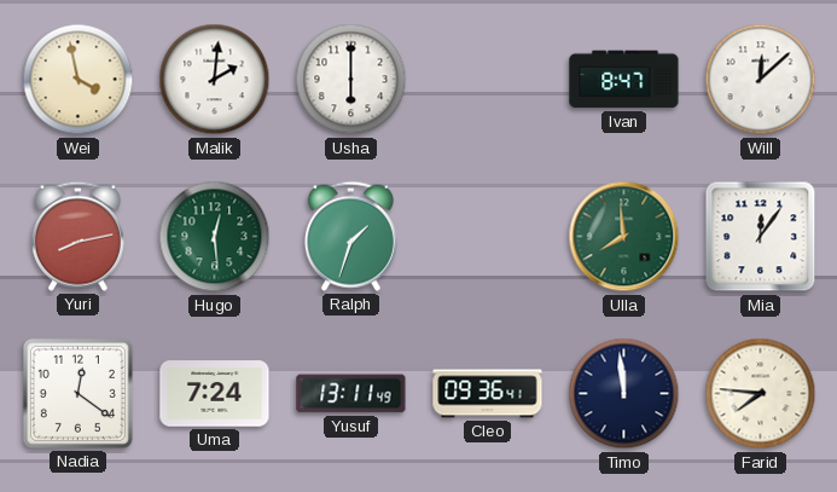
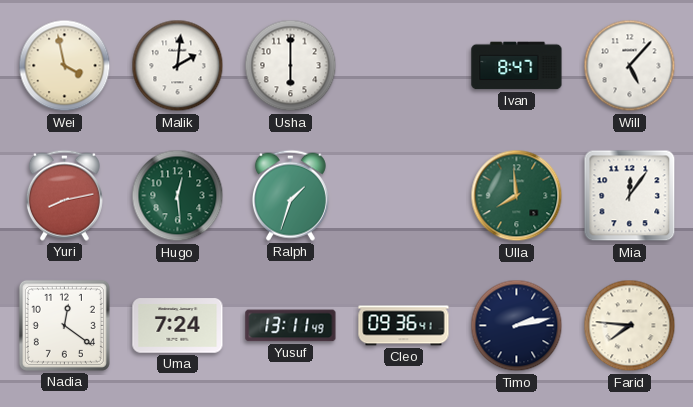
Will: 12:08 -> 5:07 (630, 66)
Timo: 11:59 -> 2:13 (517, 326)
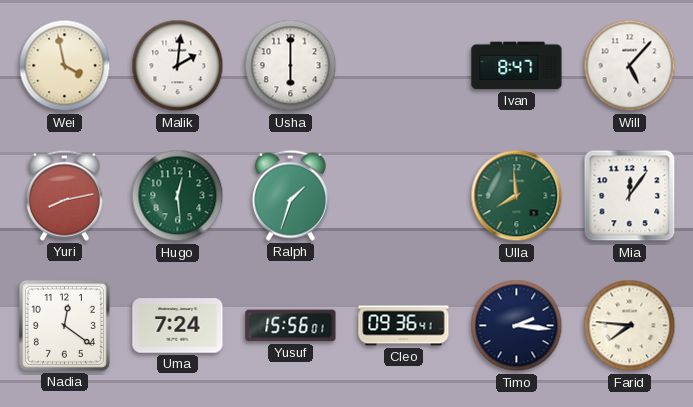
Yusuf: 13:11 -> 15:56 (291, 326)
Timo: 2:13 -> 2:16 (517, 326)
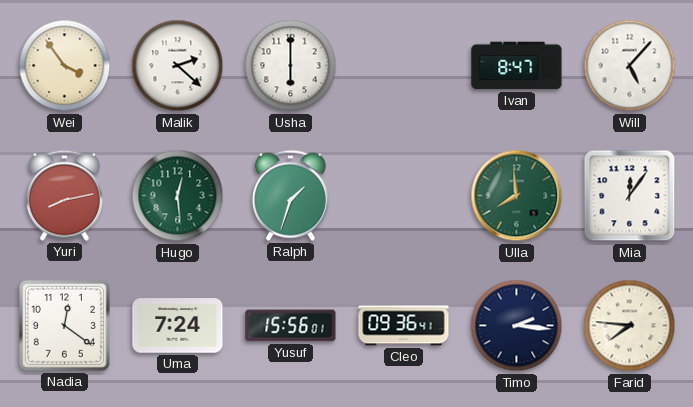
Wei: 3:58 -> 3:54 (65, 66)
Malik: 2:01 -> 2:22 (178, 66)
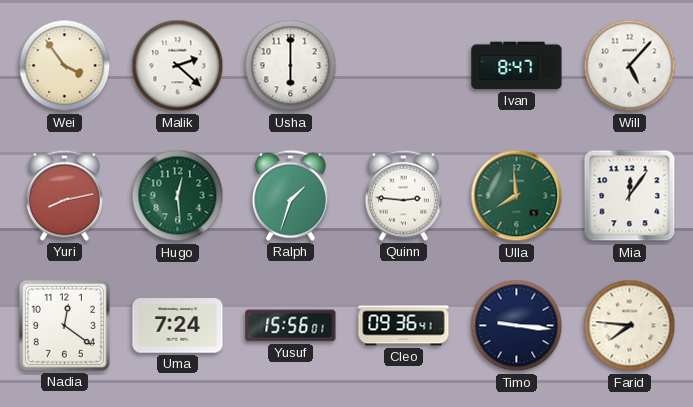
Quinn: none -> 2:46 (403, 195)
Timo: 2:16 -> 9:16 (517, 326)
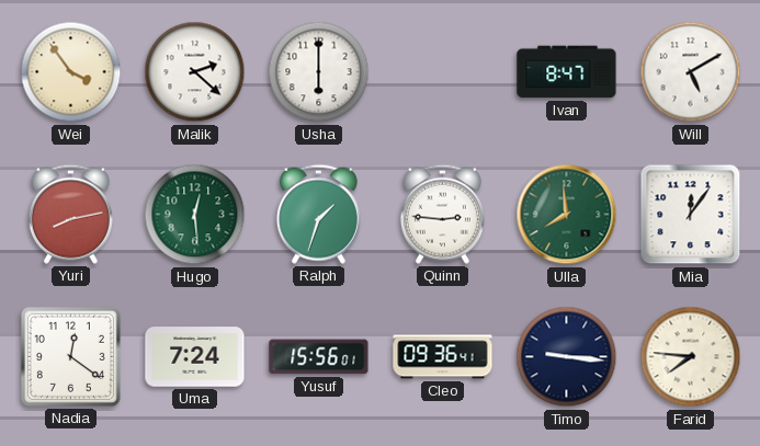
Will: 5:07 -> 5:10 (691, 72)
